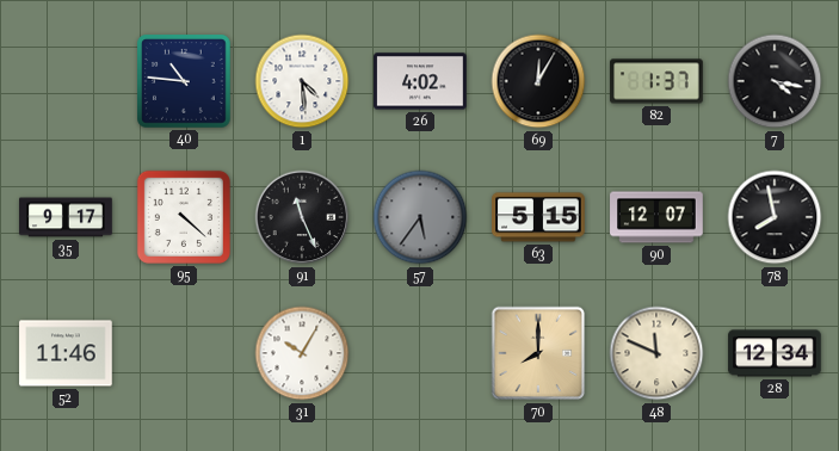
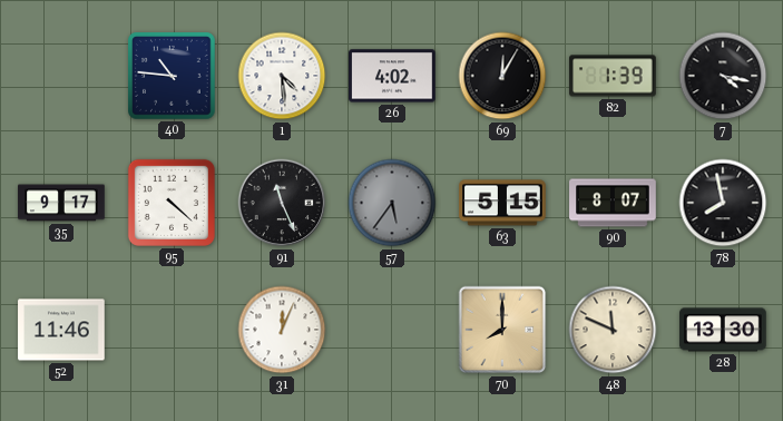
82: 1:37 -> 1:39 (613, 76)
90: 12:07 -> 8:07 (613, 203)
31: 10:05 -> 12:04 (282, 330)
28: 12:34 -> 13:30 (723, 330)
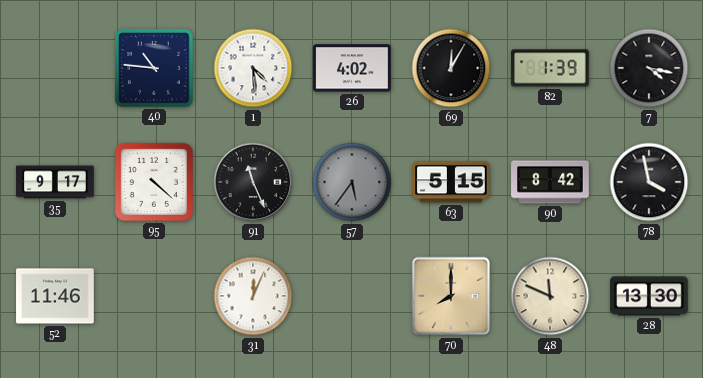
90: 8:07 -> 8:42 (550, 182)
78: 7:58 -> 3:58 (649, 182)
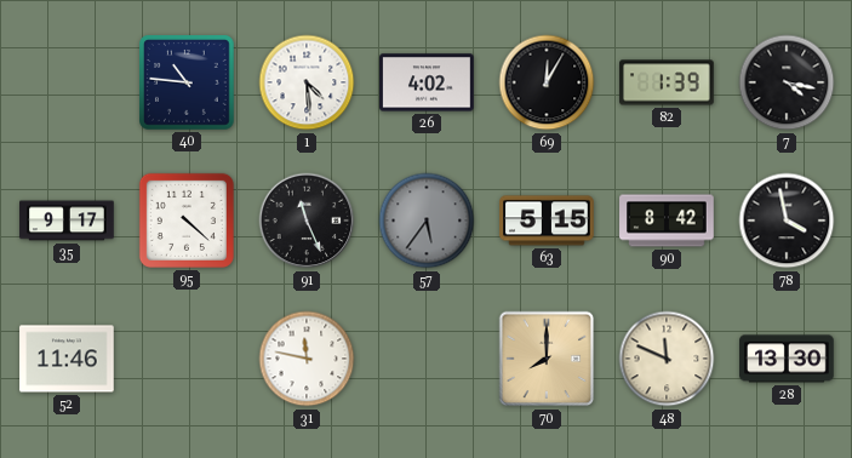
31: 12:04 -> 11:47 (307, 359)
